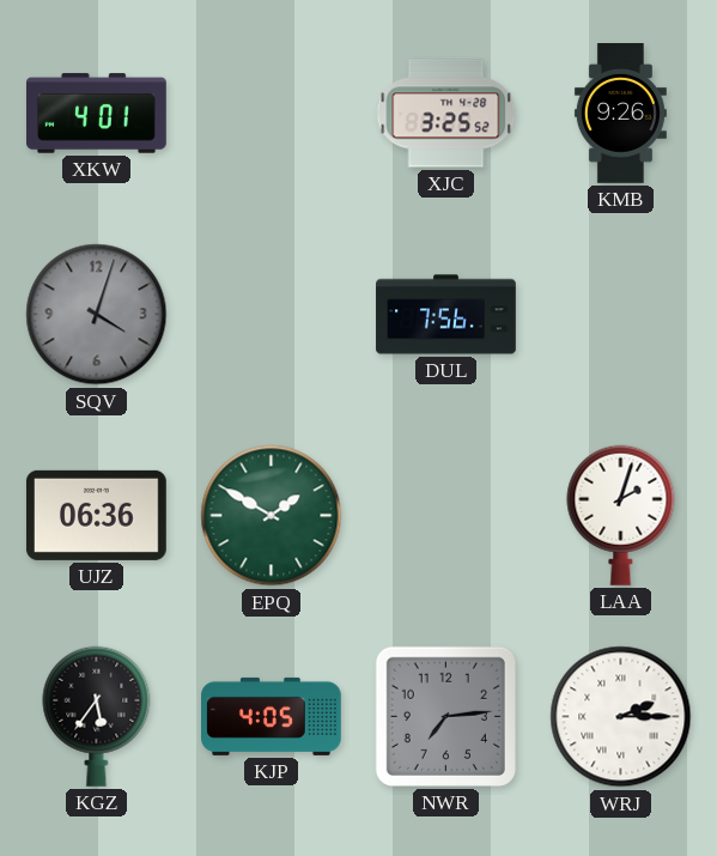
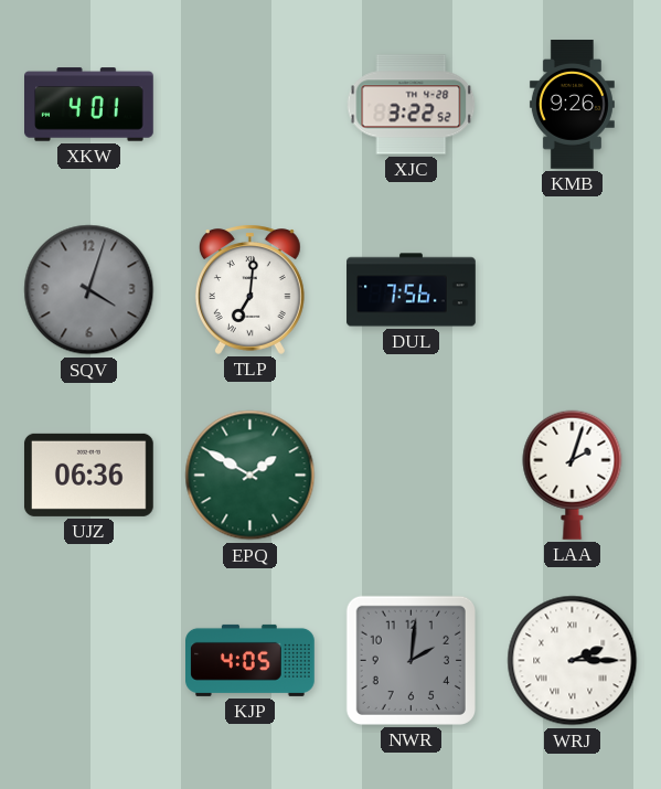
XJC: 3:25 -> 3:22 (412, 105)
TLP: none -> 7:01 (249, 289)
KGZ: 5:36 -> none (97, 716)
NWR: 7:14 -> 2:01 (411, 660)
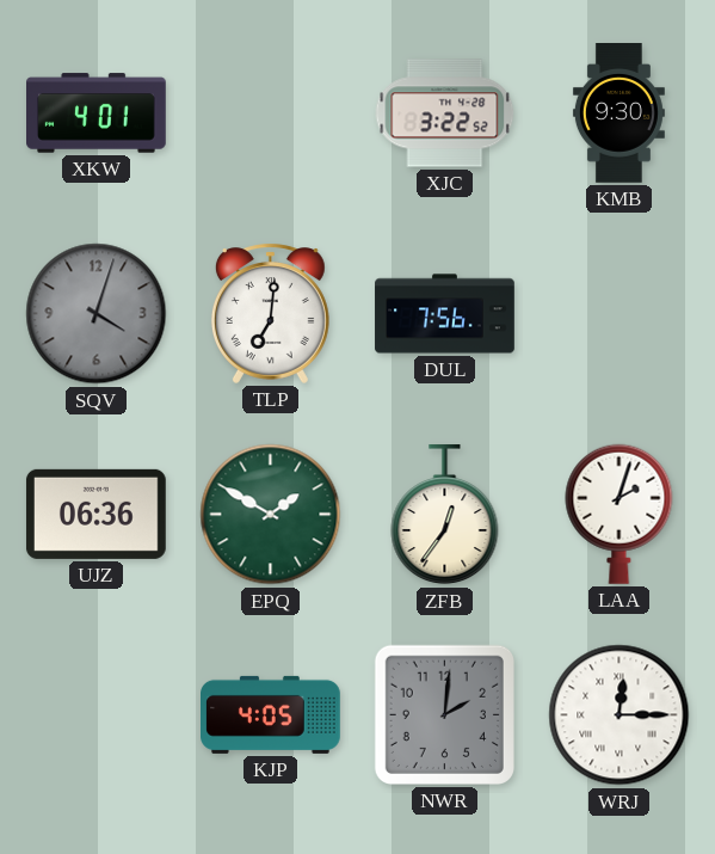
KMB: 9:26 -> 9:30 (618, 113)
ZFB: none -> 12:36 (445, 516)
WRJ: 2:15 -> 12:15 (620, 715)
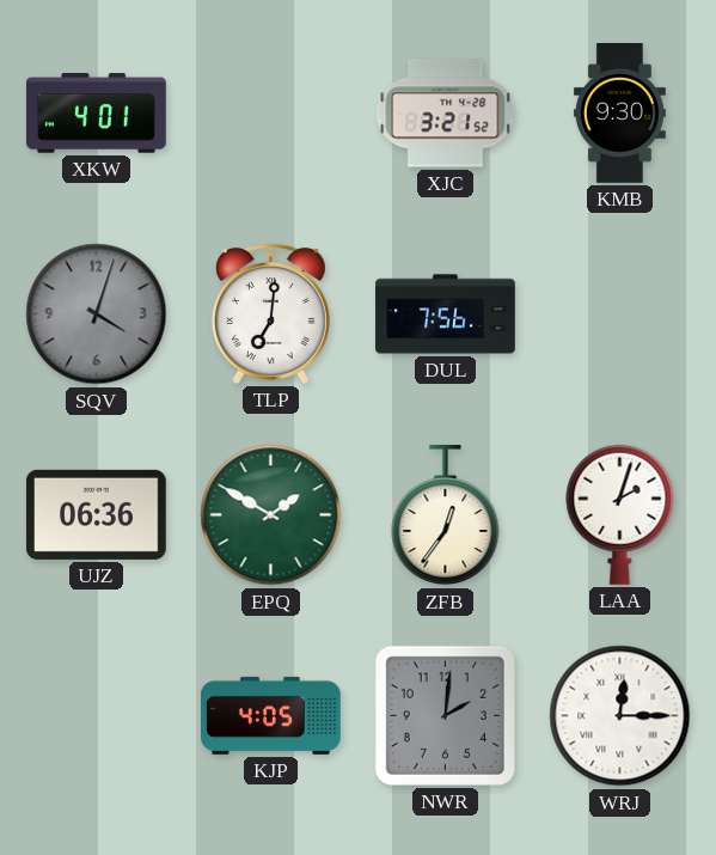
XJC: 3:22 -> 3:21 (446, 114)
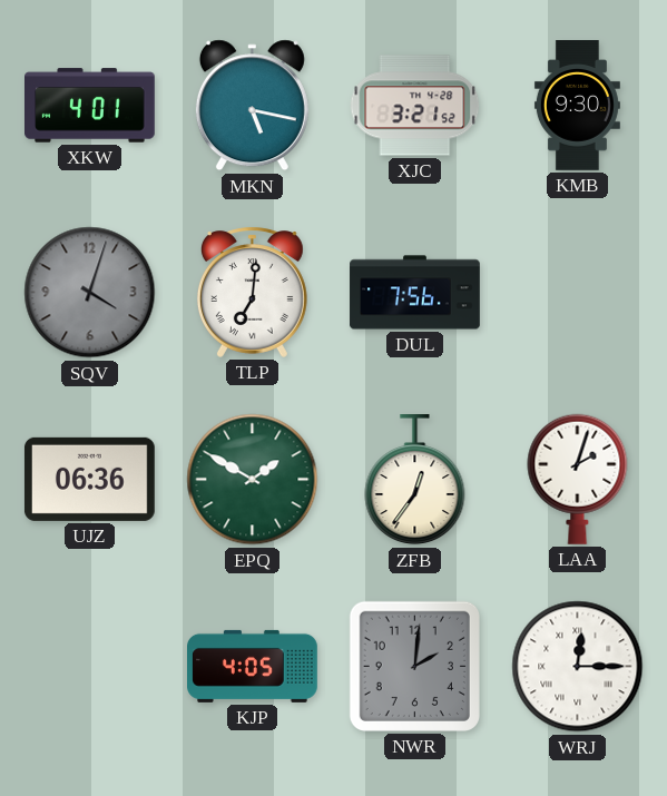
MKN: none -> 5:17 (252, 106)
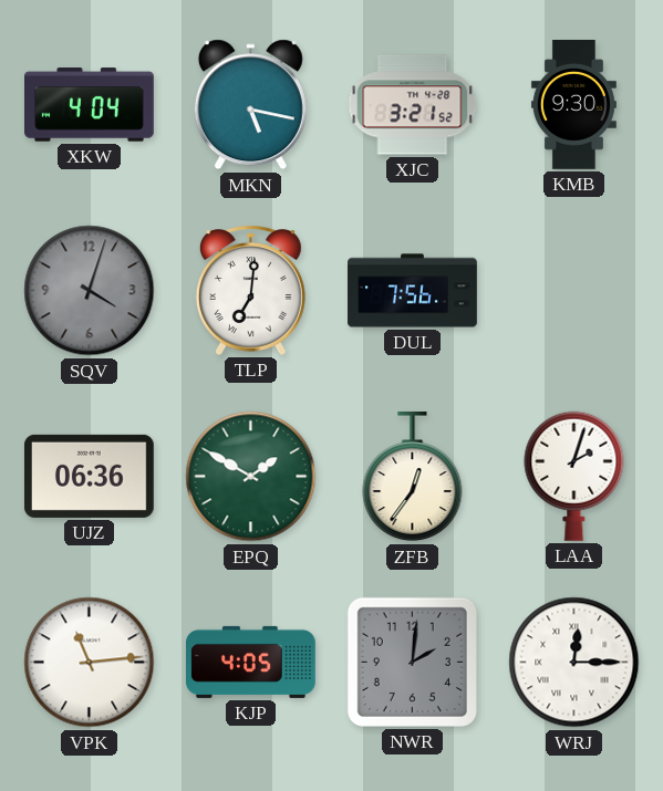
XKW: 4:01 -> 4:04 (90, 105)
VPK: none -> 11:14 (90, 663)
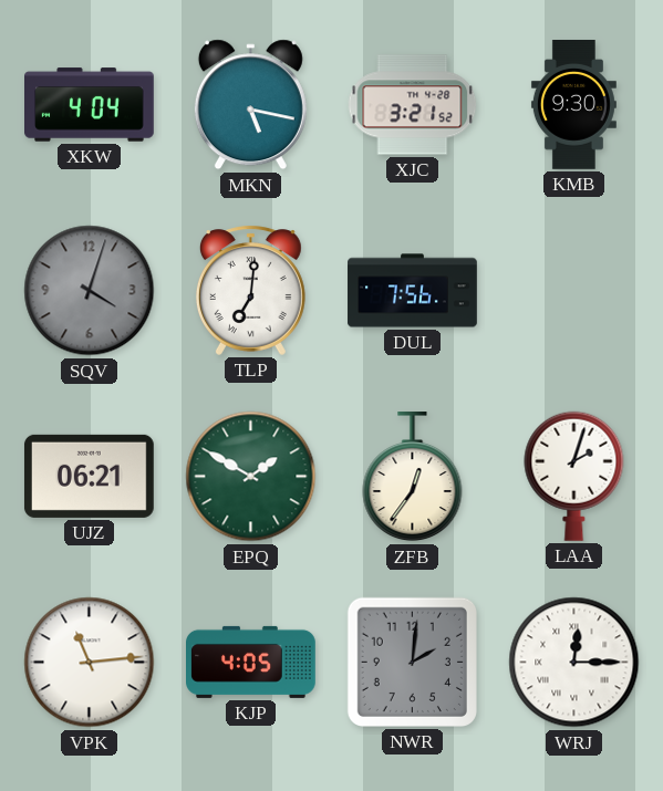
UJZ: 06:36 -> 06:21 (89, 476)
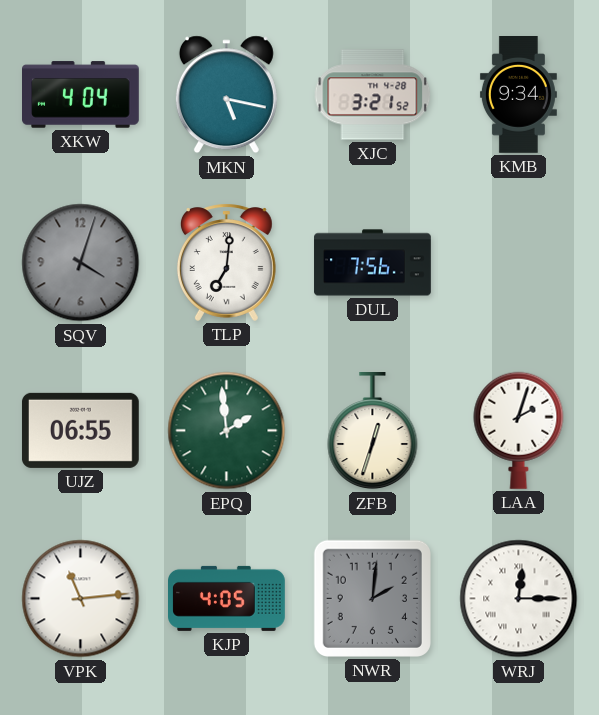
KMB: 9:30 -> 9:34 (518, 95)
UJZ: 06:21 -> 06:55 (80, 430)
EPQ: 1:50 -> 1:59 (227, 431)
ZFB: 12:36 -> 12:33 (373, 432)
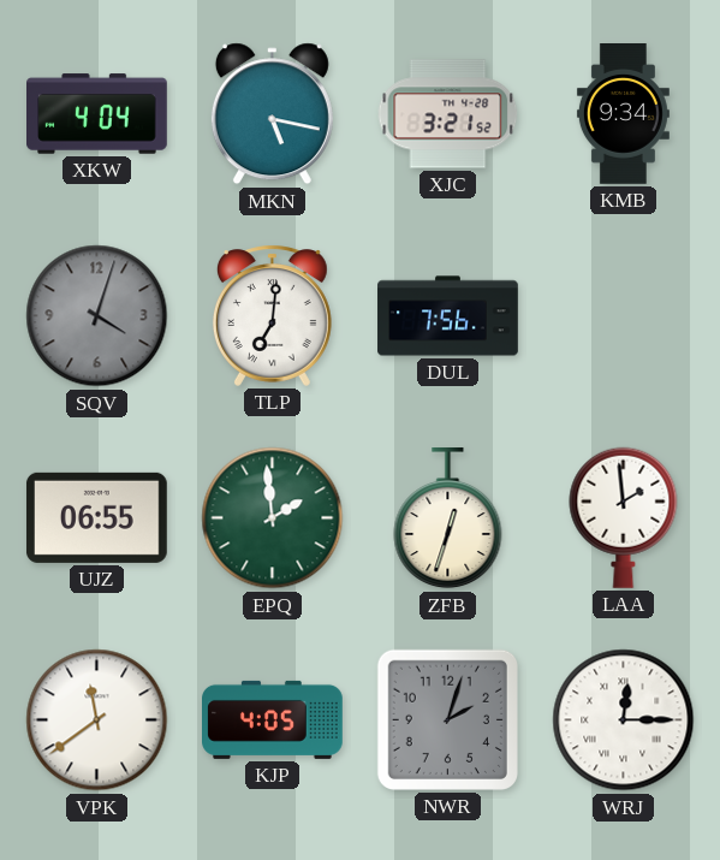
LAA: 2:03 -> 1:59 (624, 517)
VPK: 11:14 -> 11:39 (97, 720)
NWR: 2:01 -> 2:03 (447, 719)
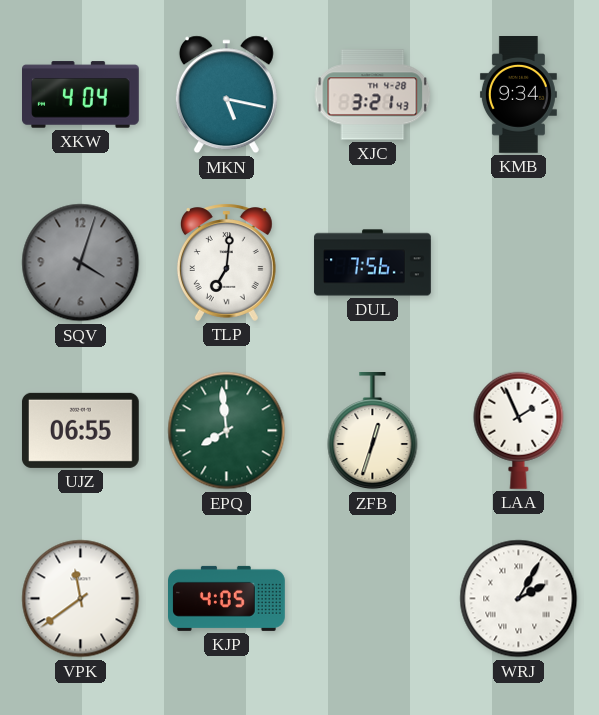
XJC: 3:21:52 -> 3:21:43 (373, 95)
EPQ: 1:59 -> 7:59 (227, 431)
LAA: 1:59 -> 1:56 (519, 430)
NWR: 2:03 -> none (447, 719)
WRJ: 12:15 -> 2:05 (519, 599)
